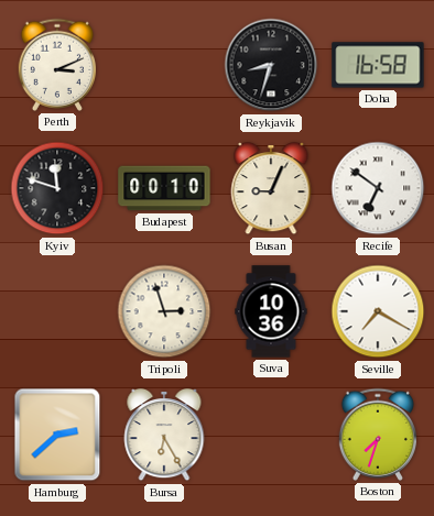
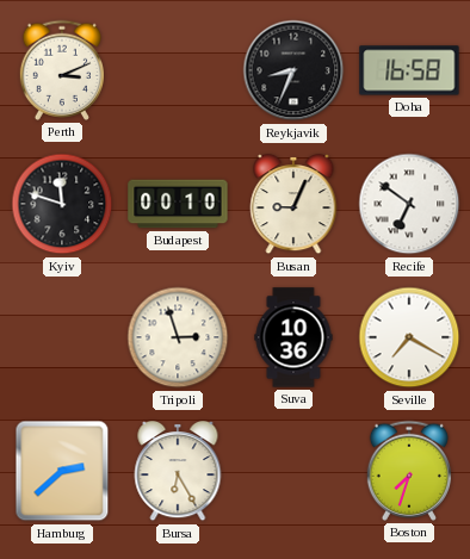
Reykjavik: 8:33 -> 8:34 (293, 70)
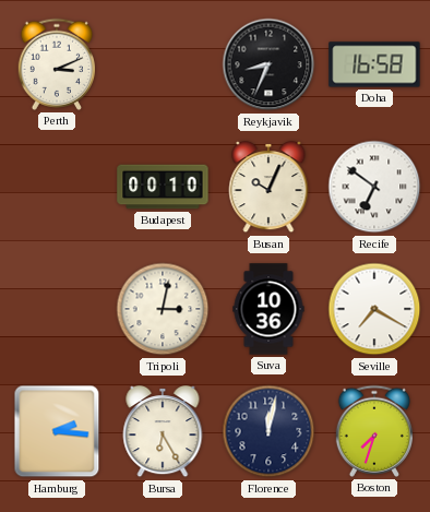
Kyiv: 11:48 -> none (62, 204)
Busan: 9:04 -> 10:04 (268, 187)
Tripoli: 2:57 -> 3:02 (163, 309)
Hamburg: 2:38 -> 2:16 (57, 431)
Florence: none -> 12:02 (268, 431)
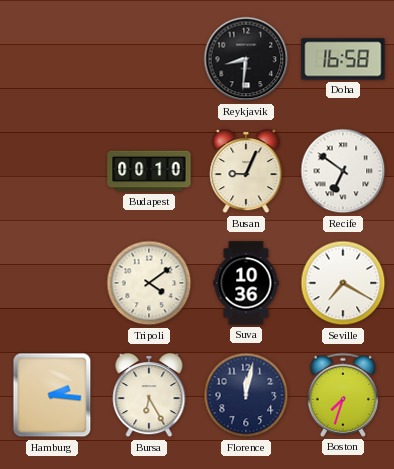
Perth: 3:11 -> none (56, 64)
Reykjavik: 8:34 -> 8:31 (246, 59)
Busan: 10:04 -> 9:04 (246, 171)
Tripoli: 3:02 -> 4:09 (149, 283)
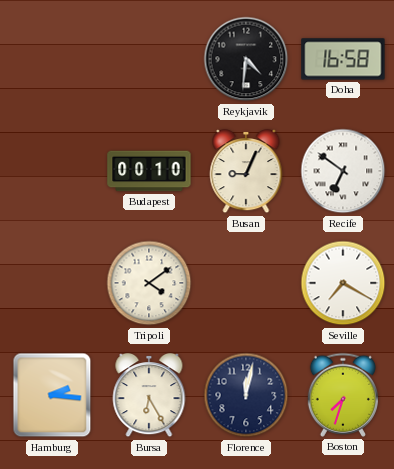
Reykjavik: 8:31 -> 4:31 (246, 59)
Suva: 10:36 -> none (246, 283)
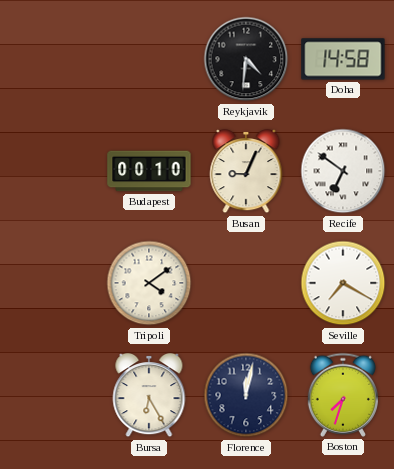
Doha: 16:58 -> 14:58 (343, 59)
Hamburg: 2:16 -> none (52, 395)
